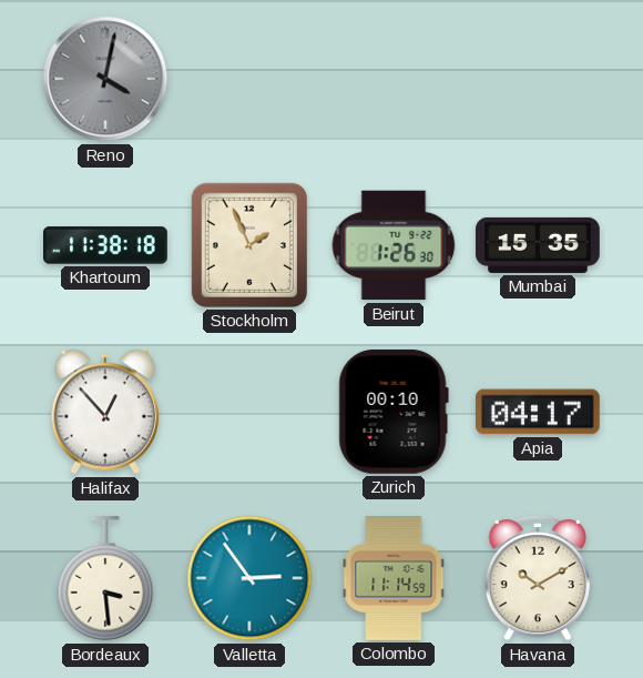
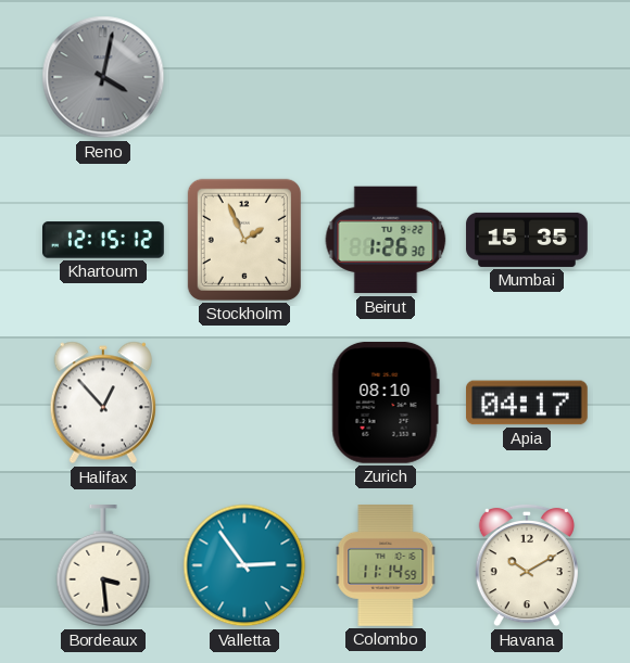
Khartoum: 11:38 -> 12:15 (104, 240)
Zurich: 00:10 -> 08:10 (386, 403)
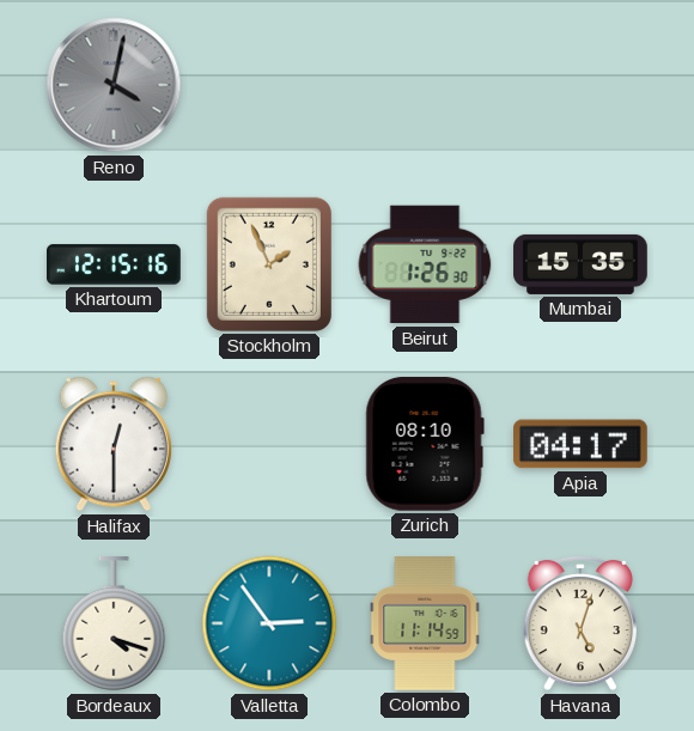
Khartoum: 12:15:12 -> 12:15:16 (115, 264)
Halifax: 12:53 -> 12:30 (114, 444)
Bordeaux: 3:29 -> 4:18 (114, 625)
Havana: 10:10 -> 5:03 (580, 623)
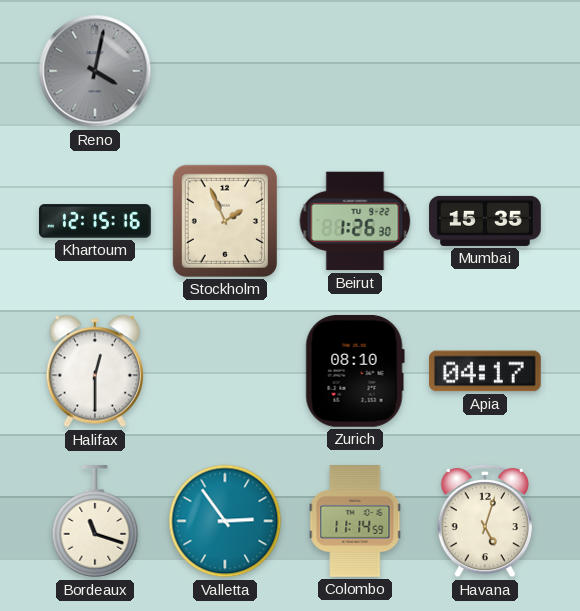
Bordeaux: 4:18 -> 11:18 (95, 522)
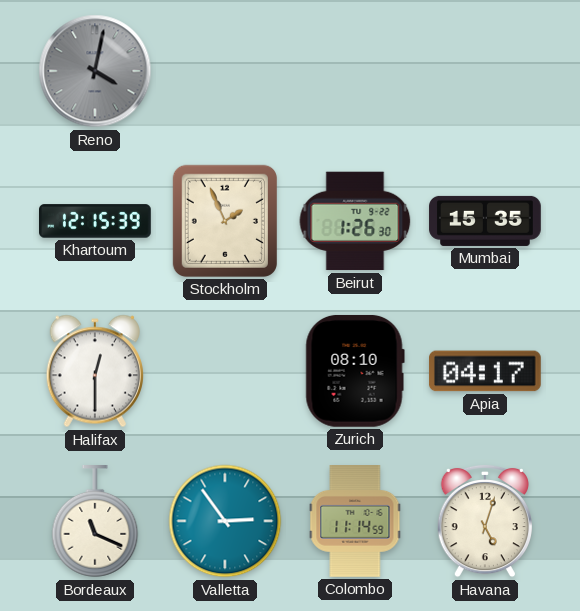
Khartoum: 12:15:16 -> 12:15:39 (96, 221)
Bordeaux: 11:18 -> 11:19 (95, 522)
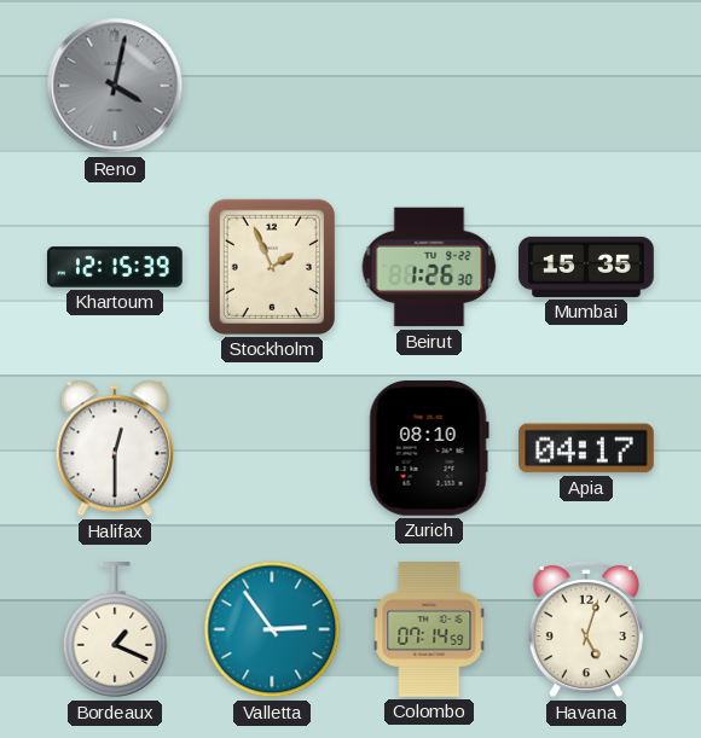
Bordeaux: 11:19 -> 1:19 (115, 631)
Colombo: 11:14 -> 07:14 (429, 631)
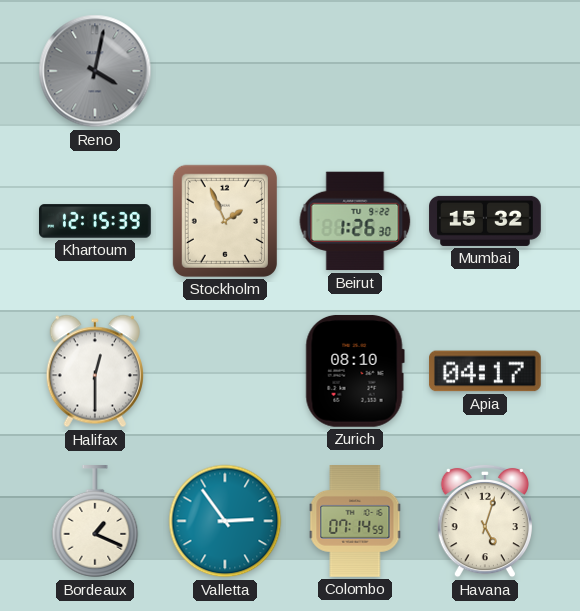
Mumbai: 15:35 -> 15:32 (485, 221)
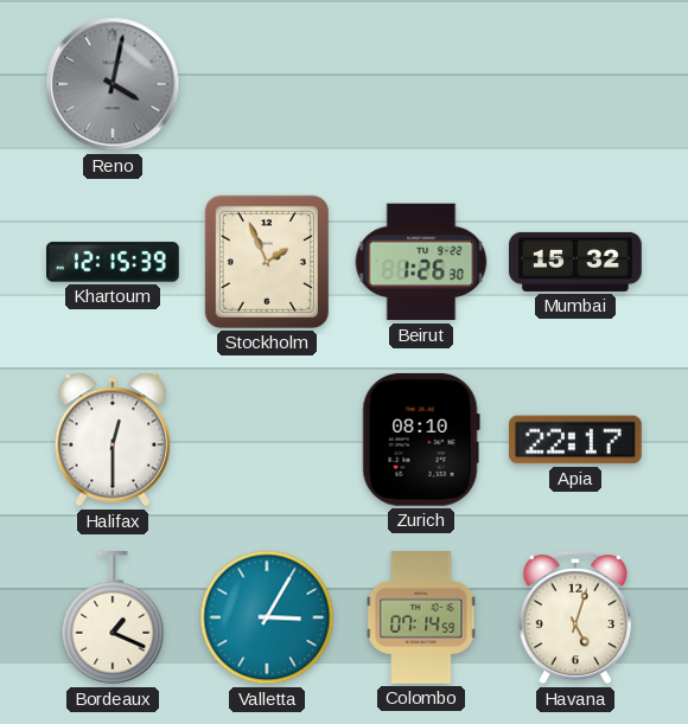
Apia: 04:17 -> 22:17 (576, 440)
Valletta: 2:54 -> 3:05 (267, 617)
